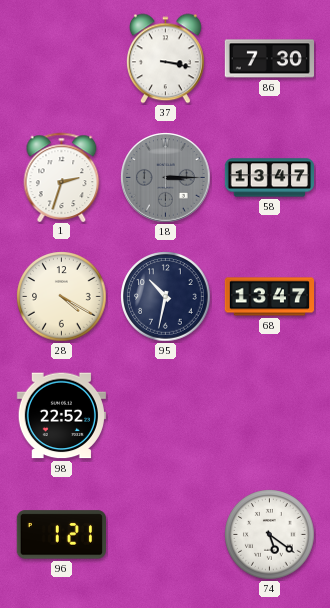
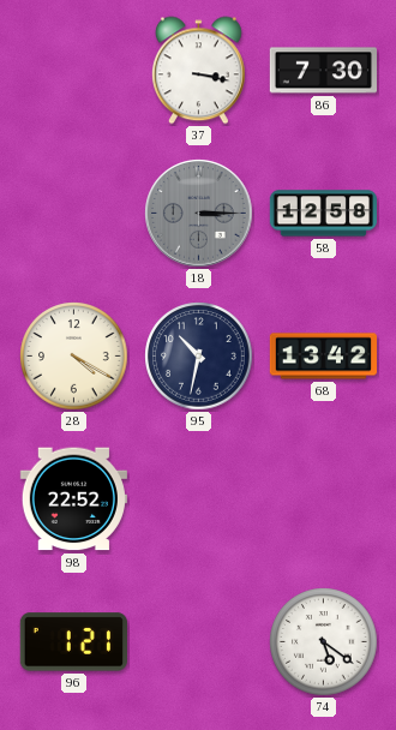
1: 2:33 -> none (62, 177)
58: 13:47 -> 12:58 (323, 214)
68: 13:47 -> 13:42 (323, 357)
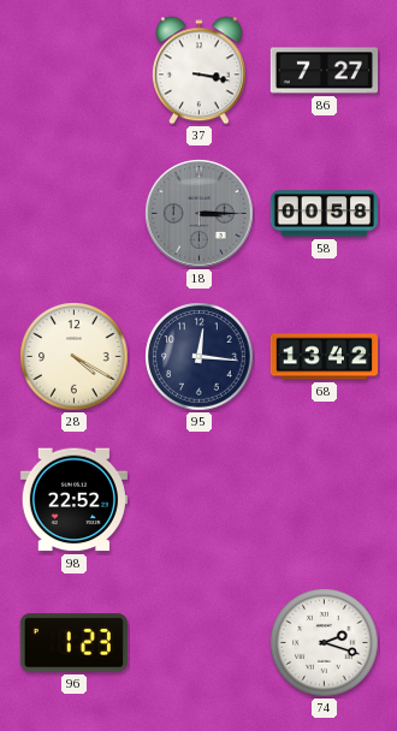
86: 7:30 -> 7:27 (324, 71)
58: 12:58 -> 00:58 (324, 214)
95: 10:32 -> 12:16 (200, 357)
96: 1:21 -> 1:23 (73, 643)
74: 5:21 -> 2:18 (325, 643)
